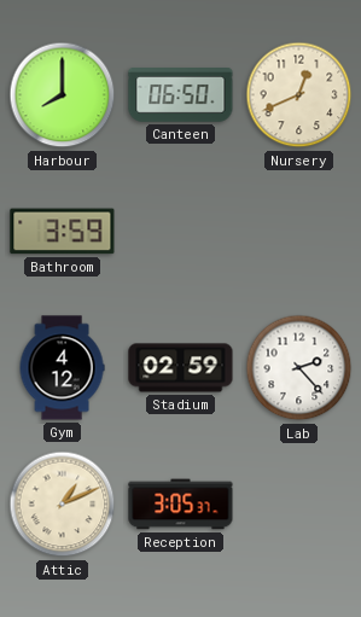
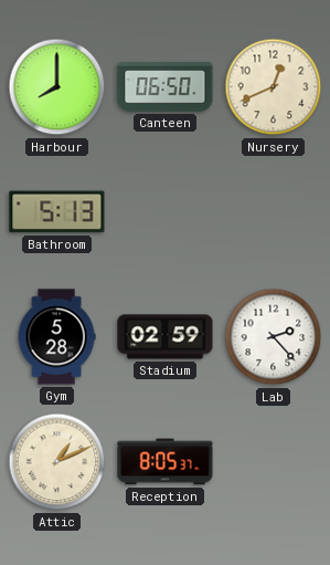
Bathroom: 3:59 -> 5:13 (57, 212)
Gym: 4:12 -> 5:28 (56, 337)
Reception: 3:05 -> 8:05 (166, 462)
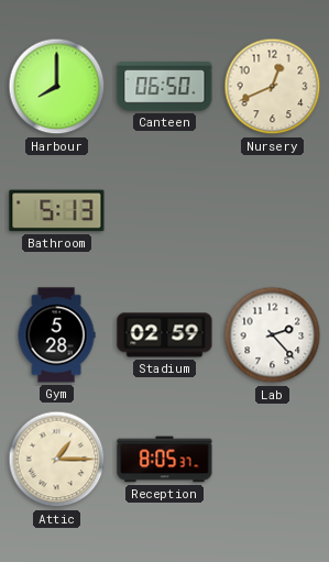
Attic: 1:11 -> 1:15 (57, 460)
